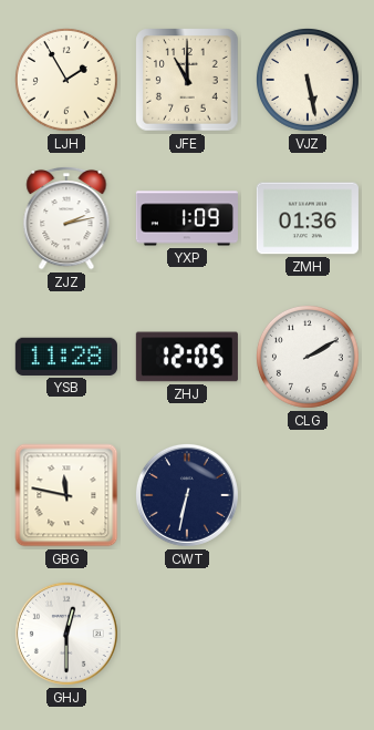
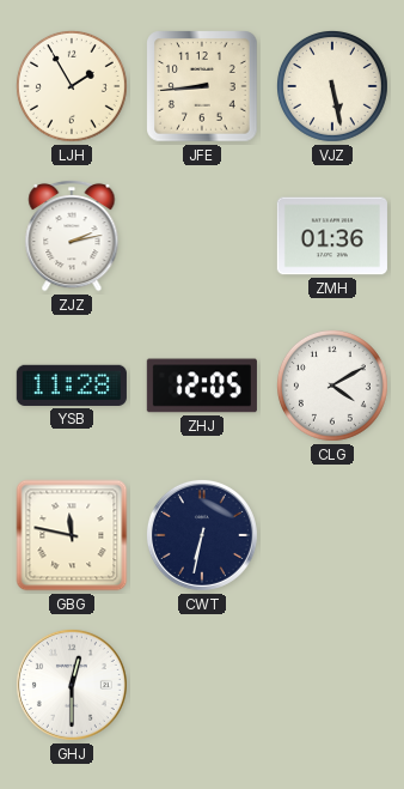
JFE: 11:00 -> 8:44 (202, 86)
YXP: 1:09 -> none (187, 218)
CLG: 2:10 -> 4:10 (332, 386)
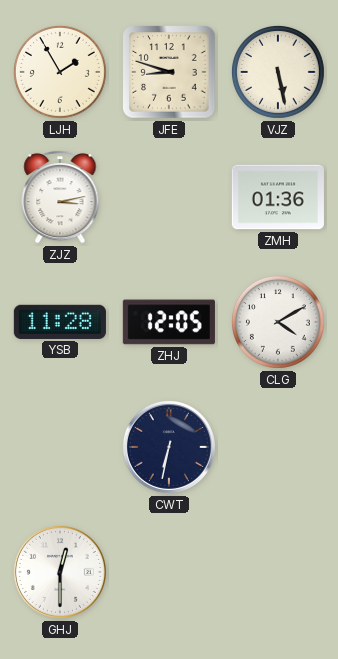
JFE: 8:44 -> 8:48 (169, 72)
ZJZ: 2:13 -> 3:13 (60, 197)
GBG: 11:47 -> none (72, 535)
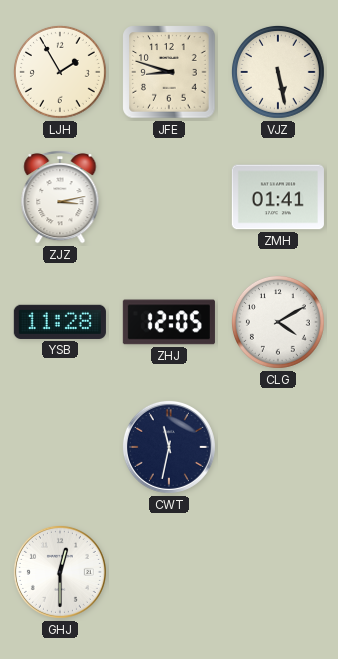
ZMH: 01:36 -> 01:41 (278, 197)
CWT: 6:32 -> 11:32 (169, 447)
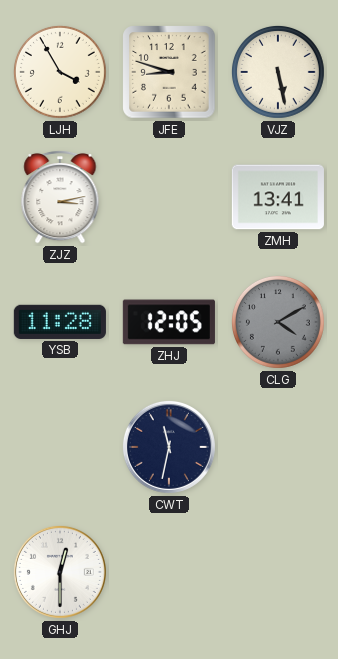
LJH: 1:55 -> 3:55 (60, 72)
ZMH: 01:41 -> 13:41 (278, 197)
CLG dial: white -> grey (278, 322)
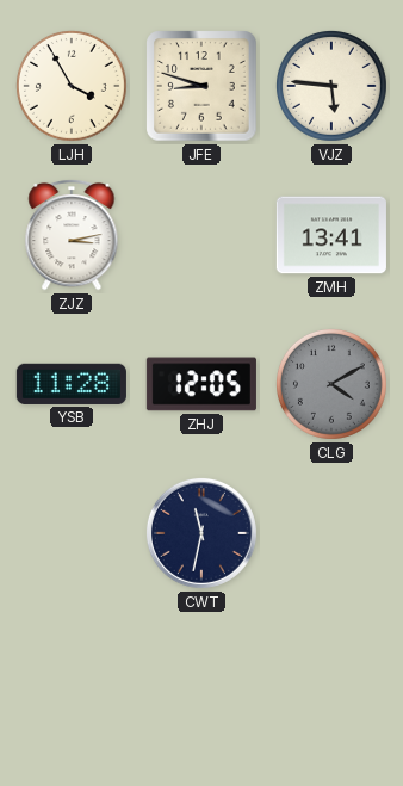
VJZ: 5:28 -> 5:46 (331, 86)
GHJ: 12:30 -> none (60, 572)
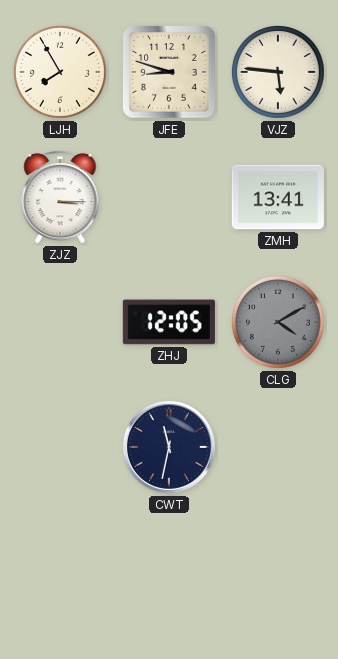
LJH: 3:55 -> 7:55 (60, 72)
ZJZ: 3:13 -> 3:15 (60, 197)
YSB: 11:28 -> none (72, 384)
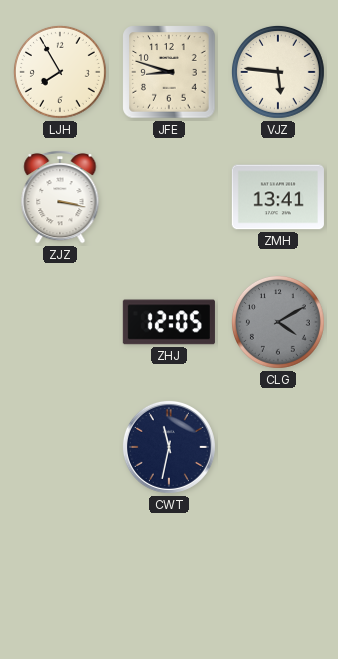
ZJZ: 3:15 -> 3:17 (60, 197)
